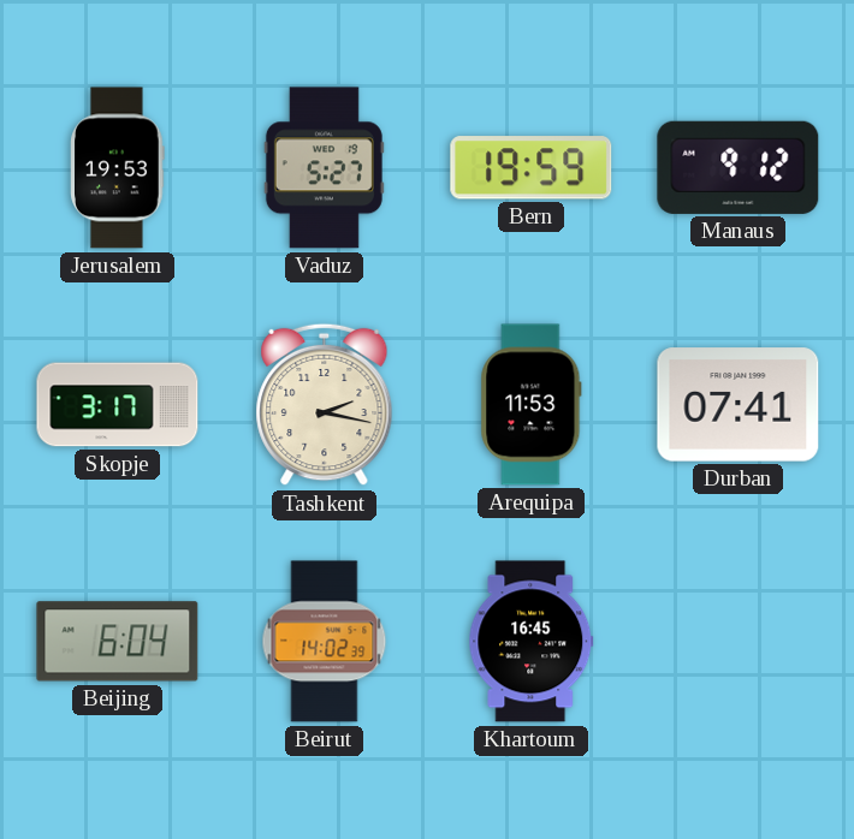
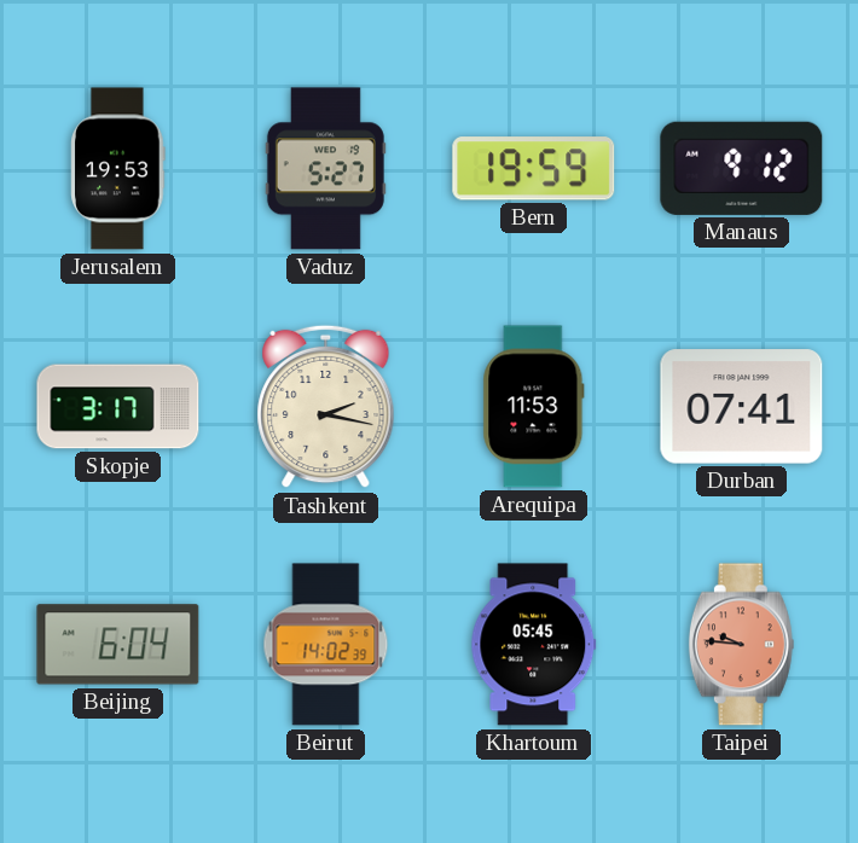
Khartoum: 16:45 -> 05:45 (534, 645)
Taipei: none -> 9:46 (741, 645)
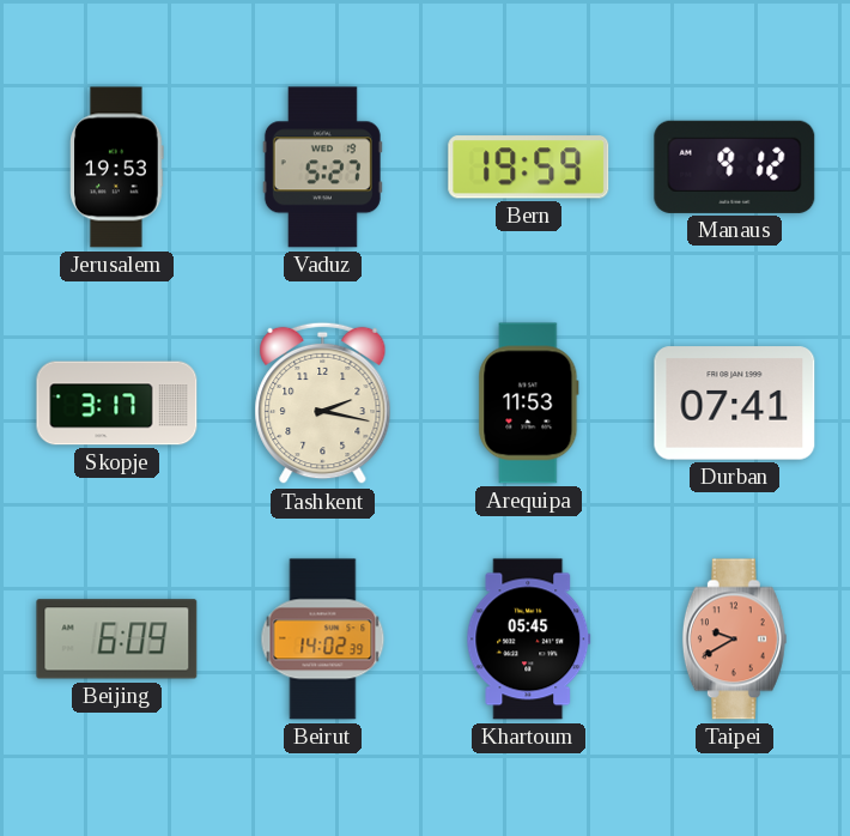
Beijing: 6:04 -> 6:09 (117, 640)
Taipei: 9:46 -> 9:40 (734, 640)
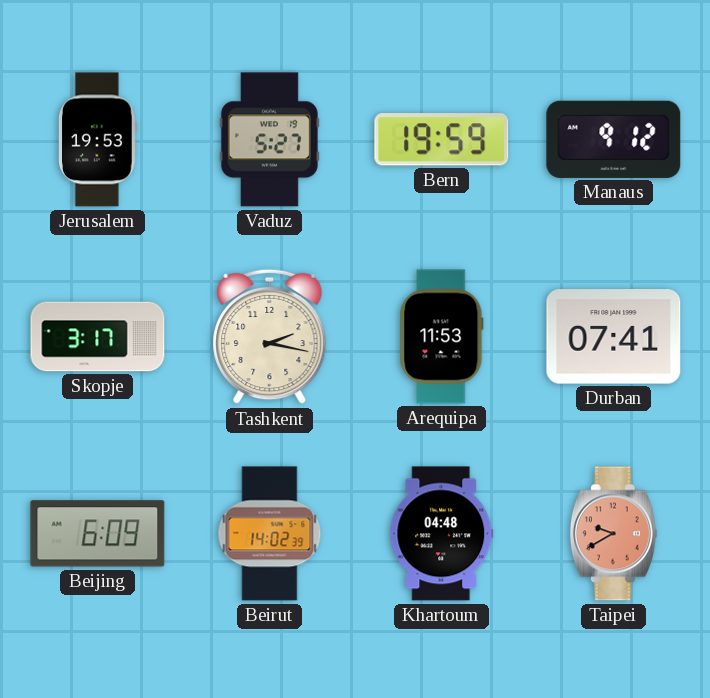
Khartoum: 05:45 -> 04:48 (442, 534)
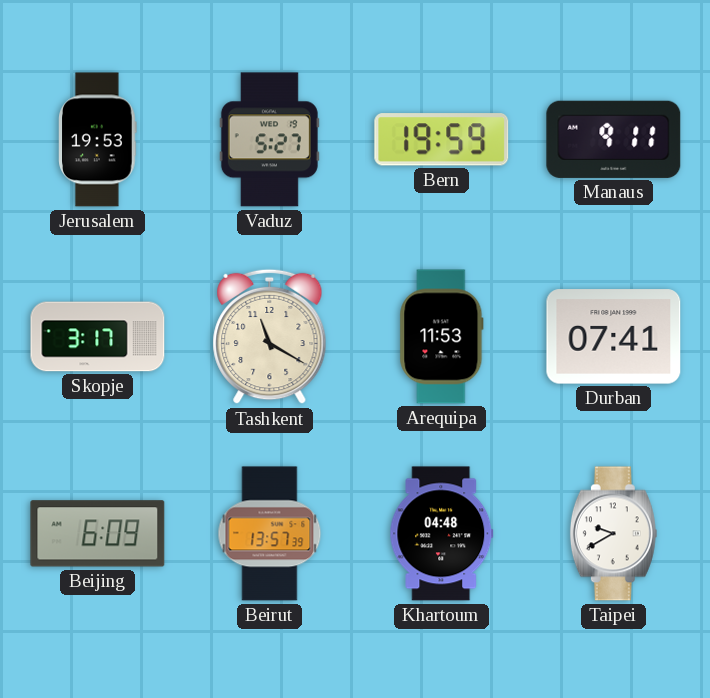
Manaus: 9:12 -> 9:11 (614, 139)
Tashkent: 2:17 -> 11:20 (270, 337)
Beirut: 14:02 -> 13:57 (270, 534)
Taipei dial: salmon -> white (613, 534)
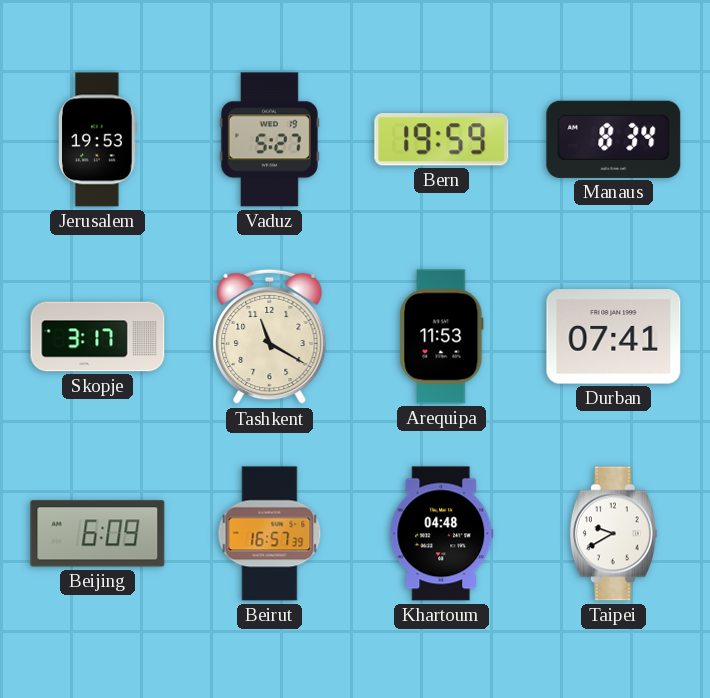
Manaus: 9:11 -> 8:34 (614, 139)
Beirut: 13:57 -> 16:57 (270, 534)
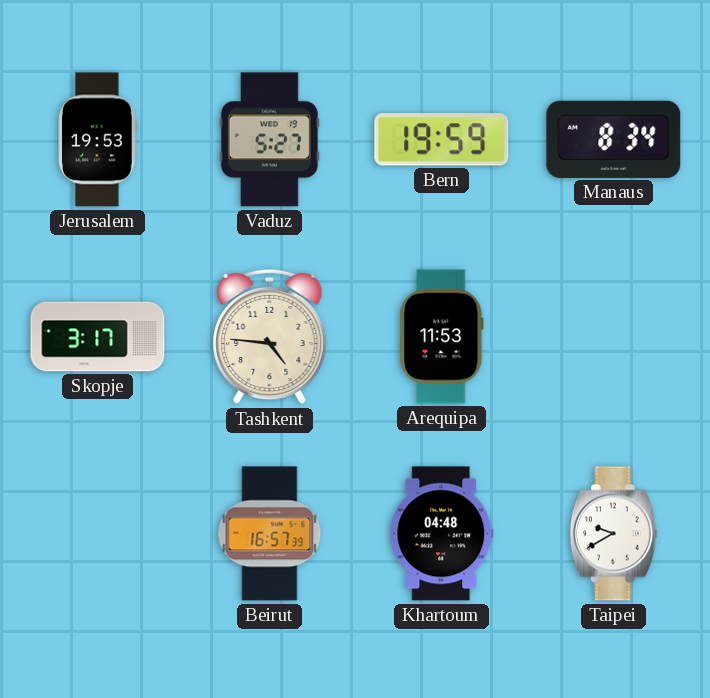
Tashkent: 11:20 -> 4:46 (270, 337)
Durban: 07:41 -> none (614, 337)
Beijing: 6:09 -> none (98, 534)
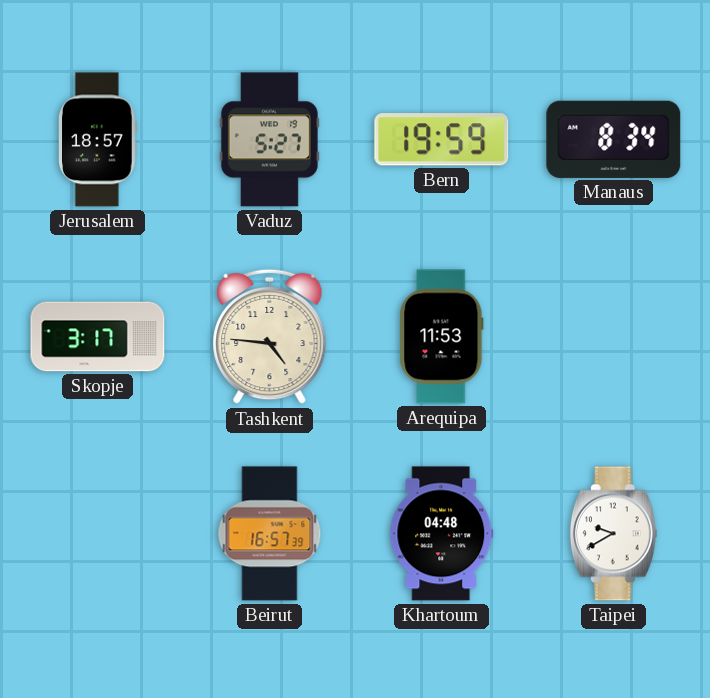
Jerusalem: 19:53 -> 18:57 (98, 140)
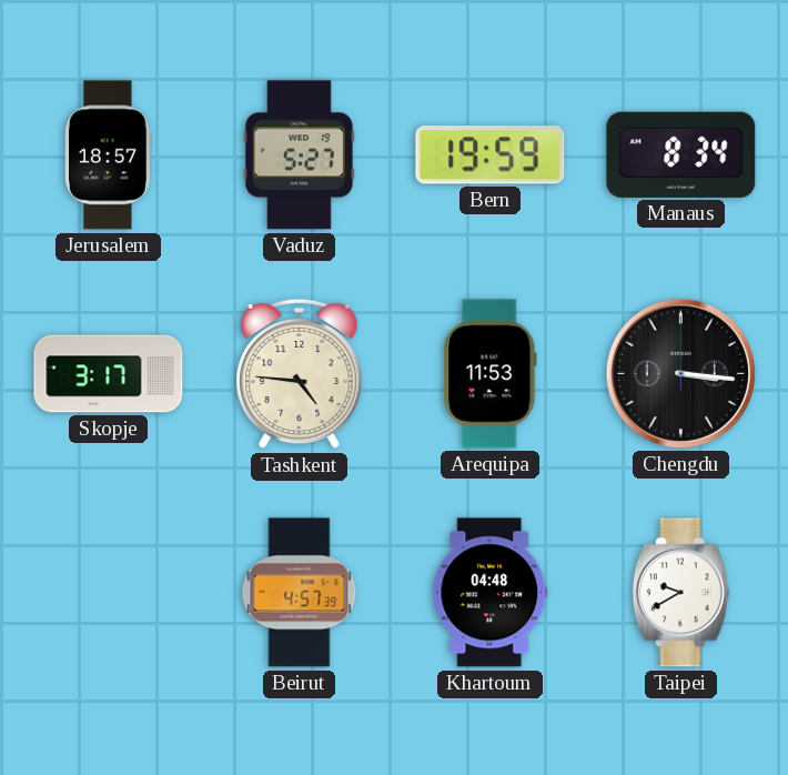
Chengdu: none -> 3:16 (680, 373)
Beirut: 16:57 -> 4:57 (300, 593)
